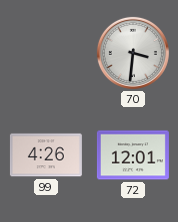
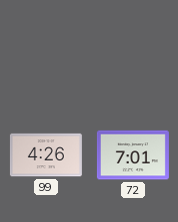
70: 3:31 -> none (133, 53)
72: 12:01 -> 7:01 (133, 155)
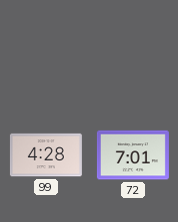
99: 4:26 -> 4:28 (46, 155)
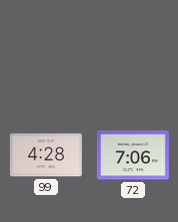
72: 7:01 -> 7:06 (133, 155)
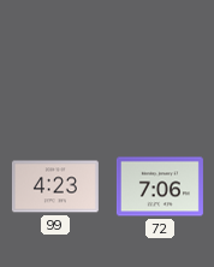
99: 4:28 -> 4:23 (55, 186)
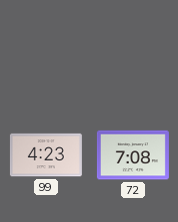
72: 7:06 -> 7:08 (133, 155)
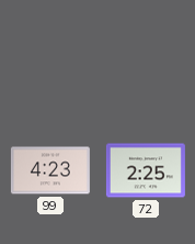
72: 7:08 -> 2:25 (146, 170)
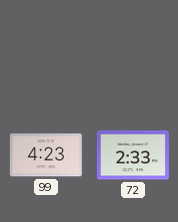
72: 2:25 -> 2:33 (133, 155)
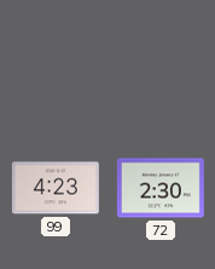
72: 2:33 -> 2:30 (161, 188)
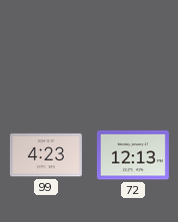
72: 2:30 -> 12:13 (133, 155)
